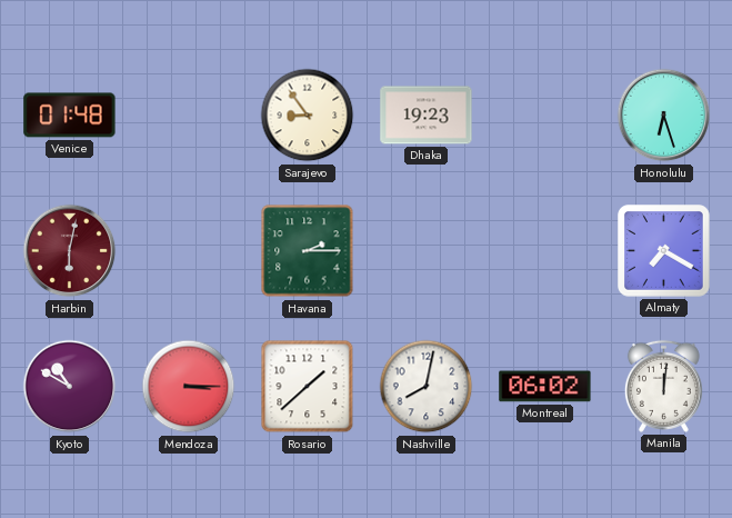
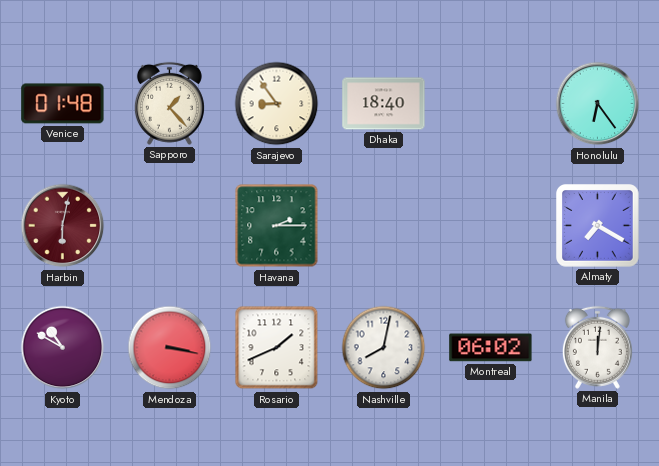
Sapporo: none -> 1:23 (169, 103)
Dhaka: 19:23 -> 18:40 (384, 104)
Honolulu: 6:27 -> 6:24 (598, 104)
Mendoza: 3:15 -> 3:17 (170, 348)
Rosario: 1:38 -> 1:41 (277, 348)
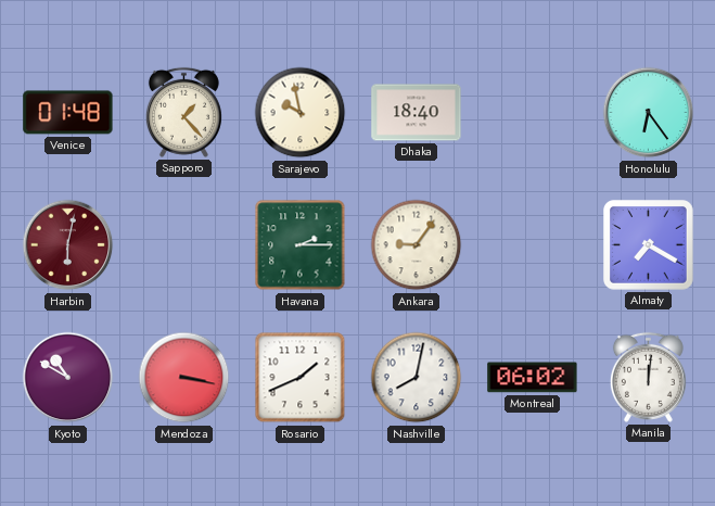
Sarajevo: 8:54 -> 9:58 (301, 113)
Ankara: none -> 9:06 (417, 245)
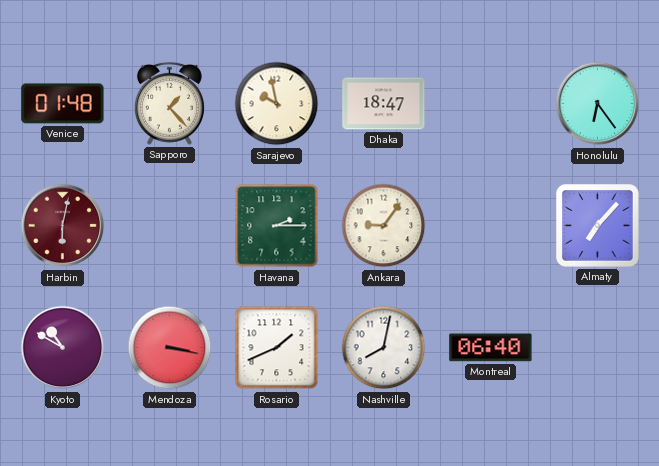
Dhaka: 18:40 -> 18:47 (384, 104)
Almaty: 7:20 -> 7:07 (598, 226)
Montreal: 06:02 -> 06:40 (491, 348)
Manila: 12:01 -> none (648, 377)
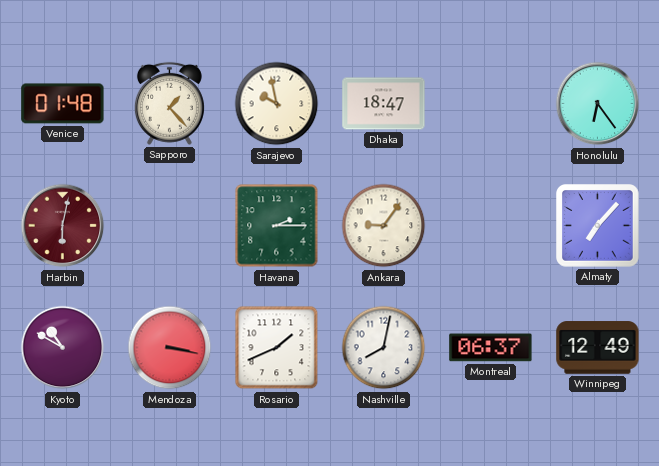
Montreal: 06:40 -> 06:37 (491, 348)
Winnipeg: none -> 12:49 (598, 348)
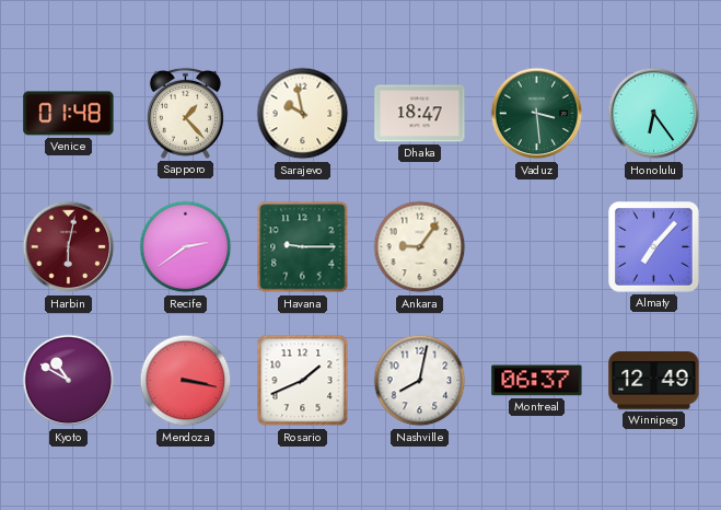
Vaduz: none -> 3:29 (537, 114)
Recife: none -> 2:39 (186, 247)
Havana: 2:15 -> 9:15 (303, 247)
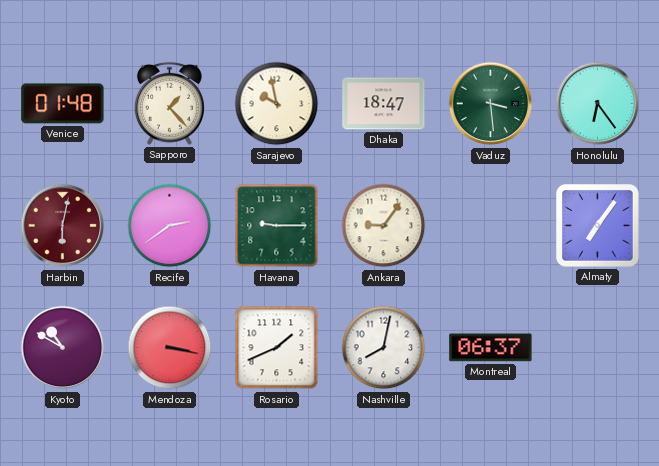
Almaty: 7:07 -> 7:06 (598, 226)
Winnipeg: 12:49 -> none (654, 381)
